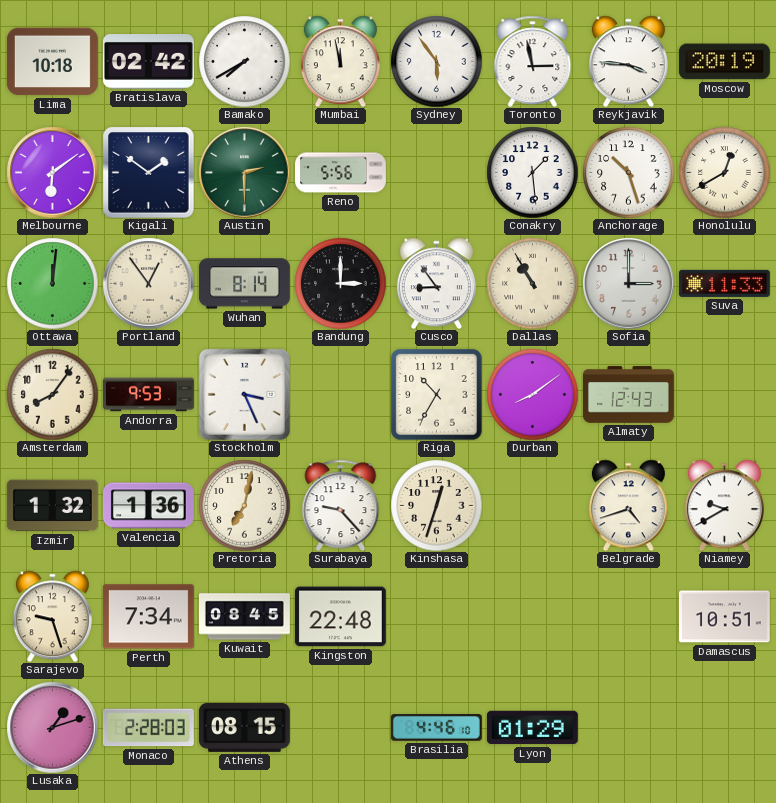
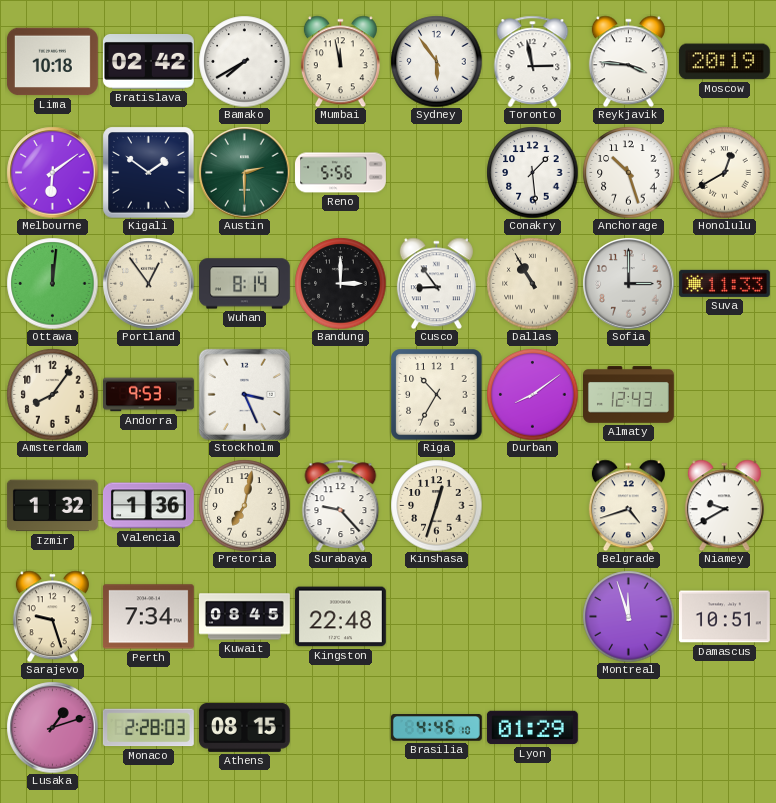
Montreal: none -> 11:57 (628, 616)
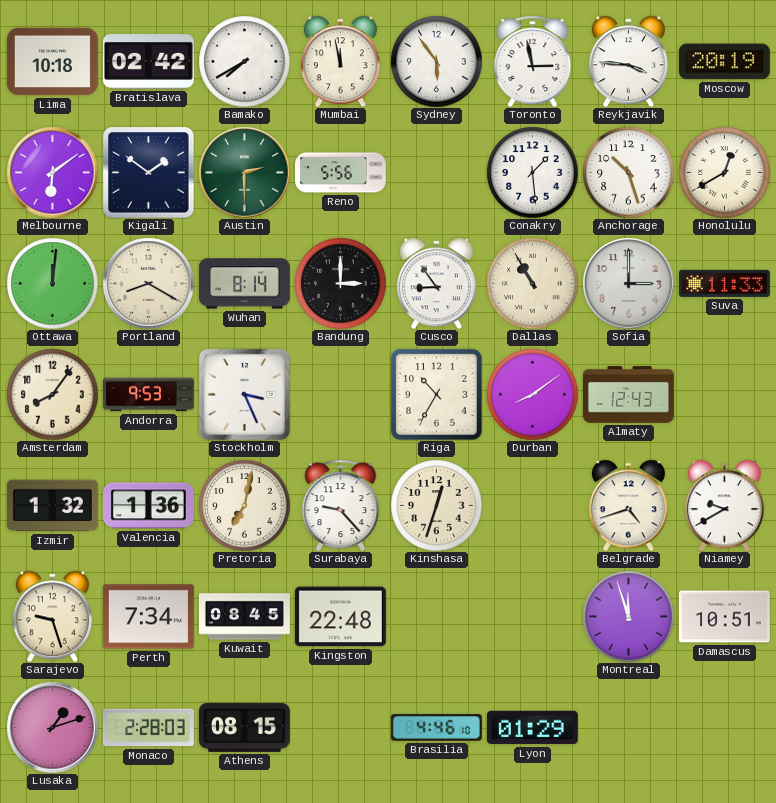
Portland: 12:54 -> 8:20 (148, 283)
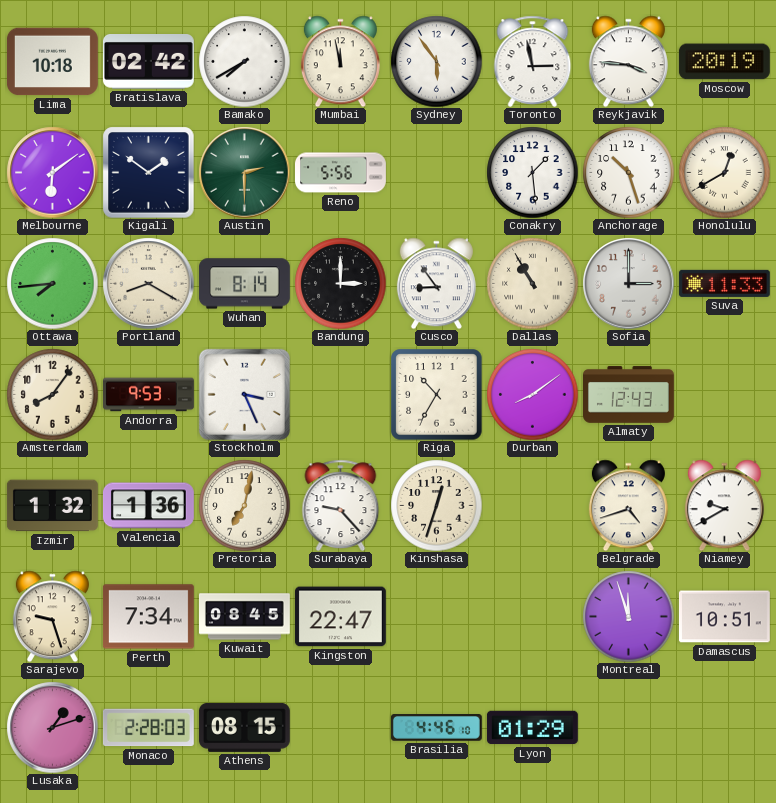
Ottawa: 12:01 -> 7:44 (52, 283)
Kingston: 22:48 -> 22:47 (340, 617)
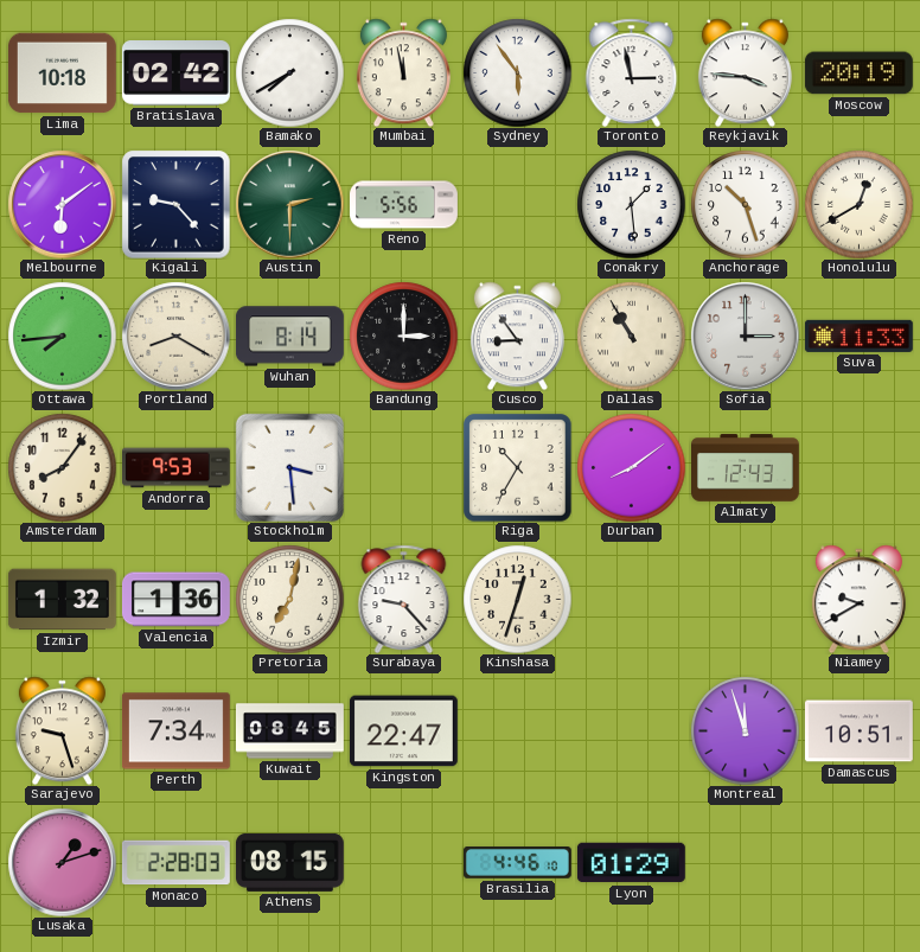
Kigali: 1:51 -> 9:23 (175, 204)
Stockholm: 3:26 -> 3:29 (289, 467)
Belgrade: 4:42 -> none (628, 505)
